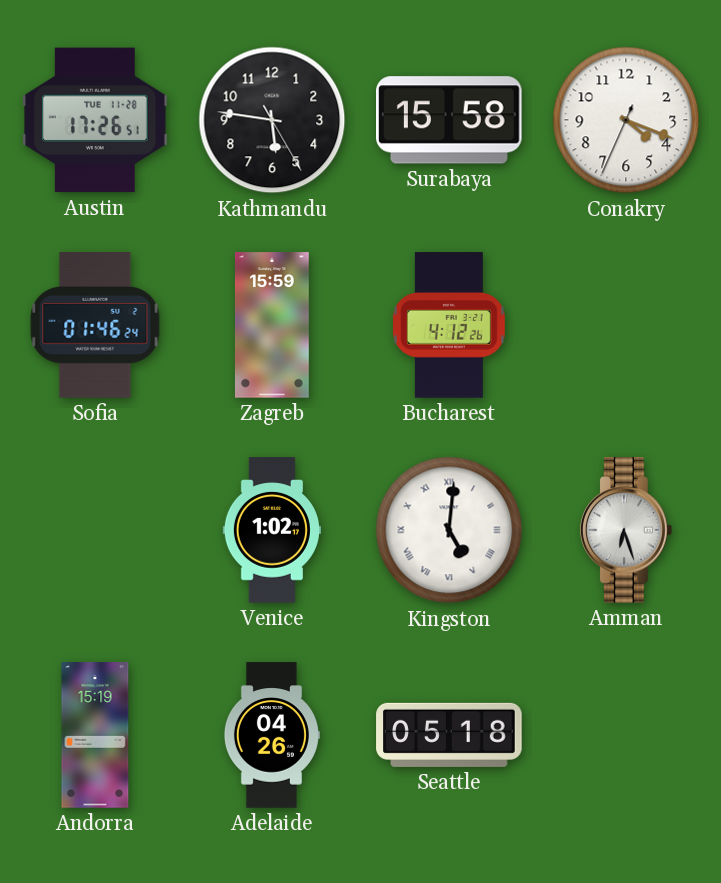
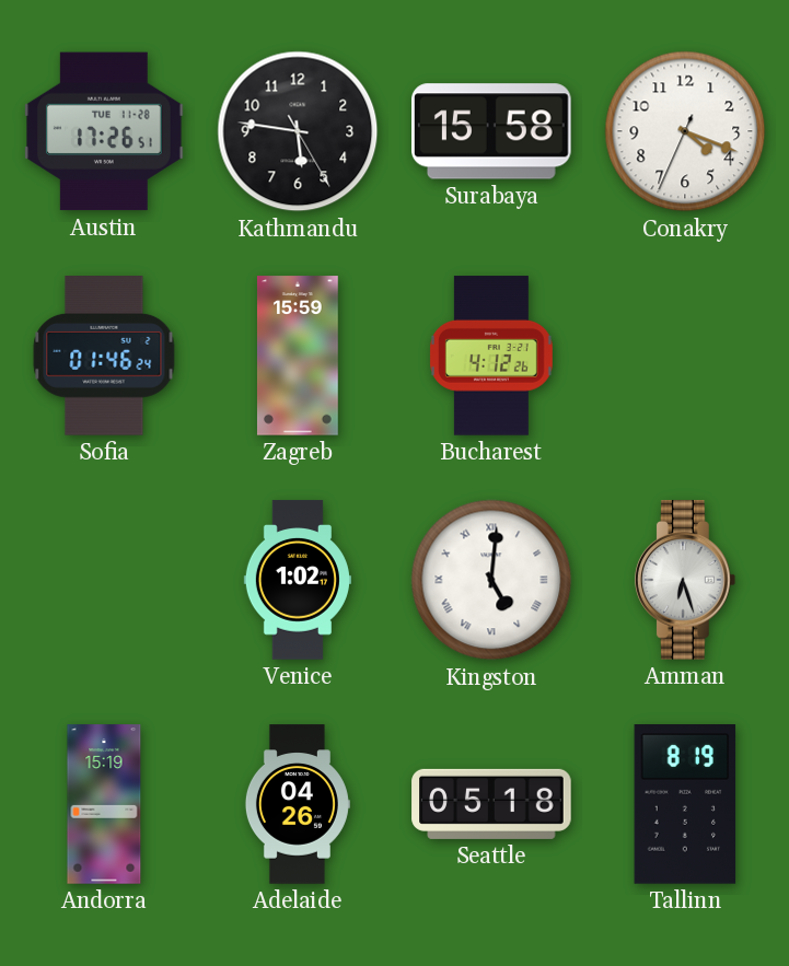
Tallinn: none -> 8:19 (685, 804)
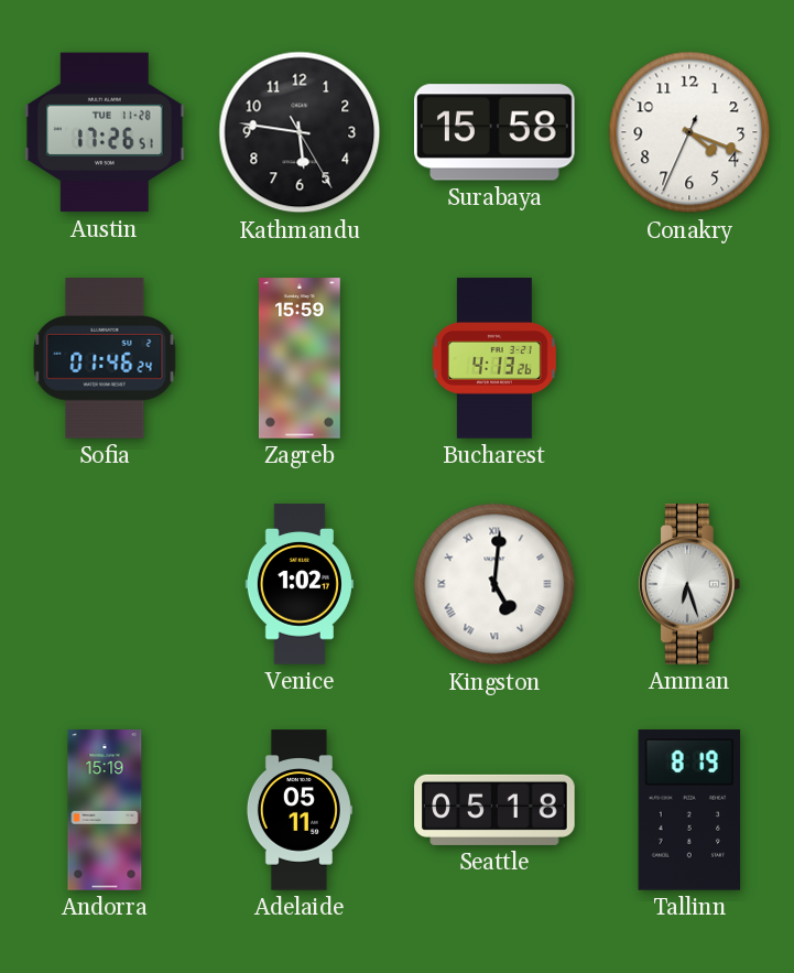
Bucharest: 4:12 -> 4:13 (494, 358)
Adelaide: 04:26 -> 05:11 (298, 810)
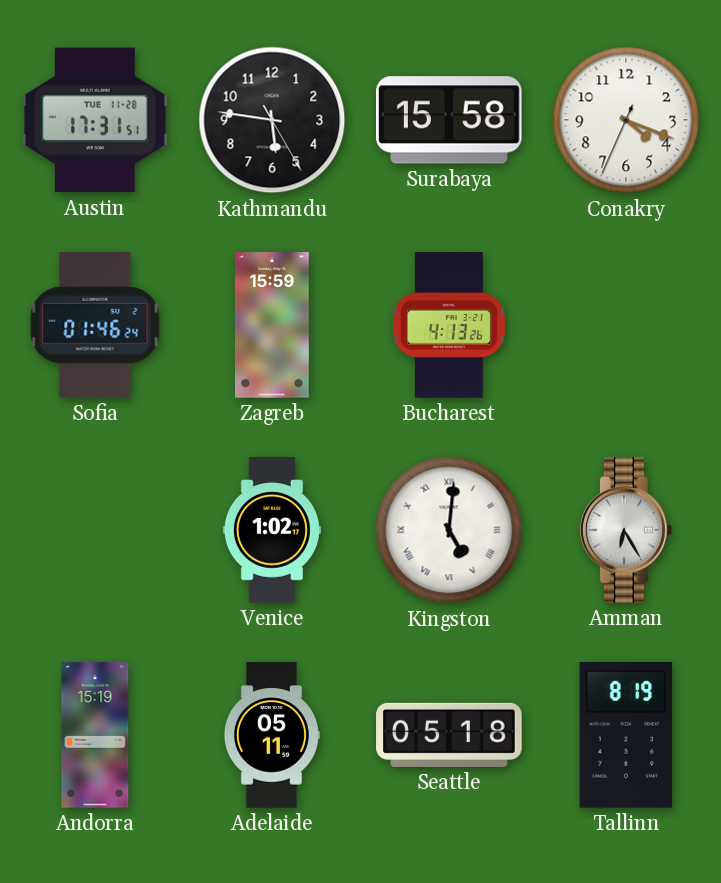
Austin: 17:26 -> 17:31 (95, 120)
Amman: 6:27 -> 6:25 (626, 530)
